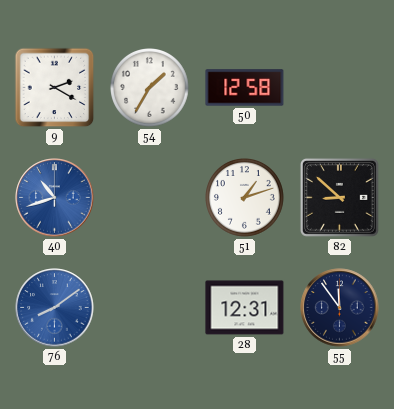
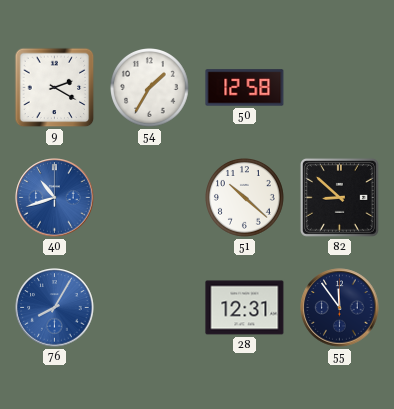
51: 1:12 -> 10:22 (245, 198)
76: 8:09 -> 8:05 (55, 308)
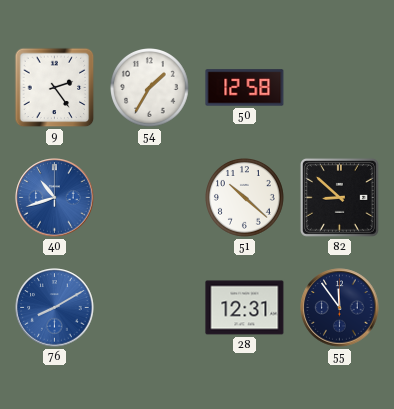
9: 2:20 -> 2:24 (55, 88)
76: 8:05 -> 8:10 (55, 308)
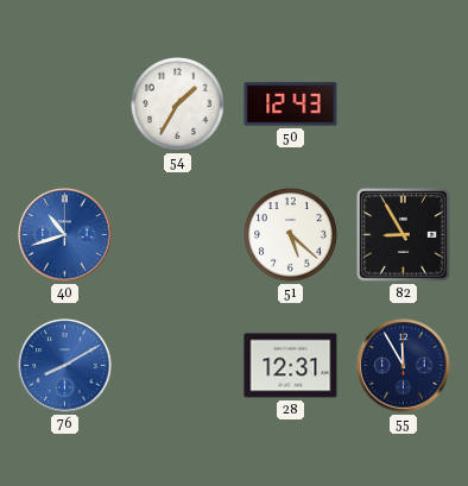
9: 2:24 -> none (55, 88)
50: 12:58 -> 12:43 (291, 105)
51: 10:22 -> 5:22 (291, 235)
82: 8:52 -> 8:55 (403, 234)
55: 11:54 -> 11:55 (404, 366)
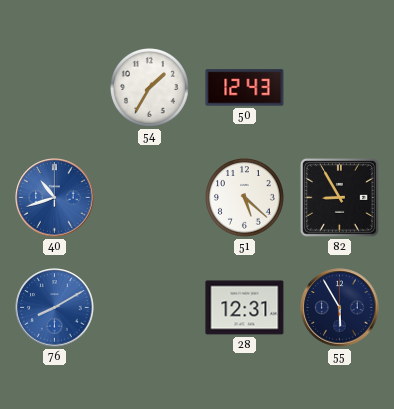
55: 11:55 -> 5:55 (340, 308)
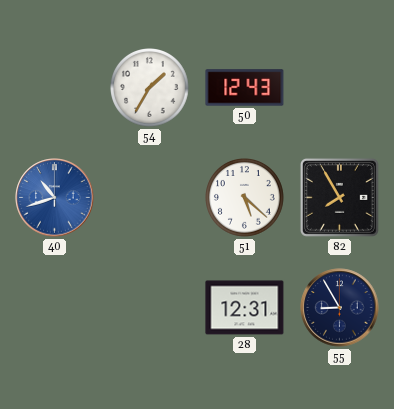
82: 8:55 -> 7:55 (339, 197)
76: 8:10 -> none (55, 308)
55: 5:55 -> 8:55 (340, 308)
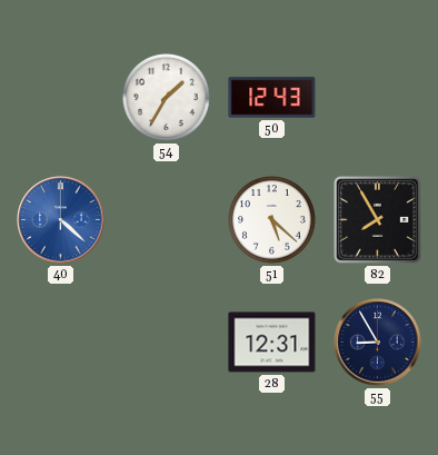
40: 10:42 -> 4:22 (61, 220)
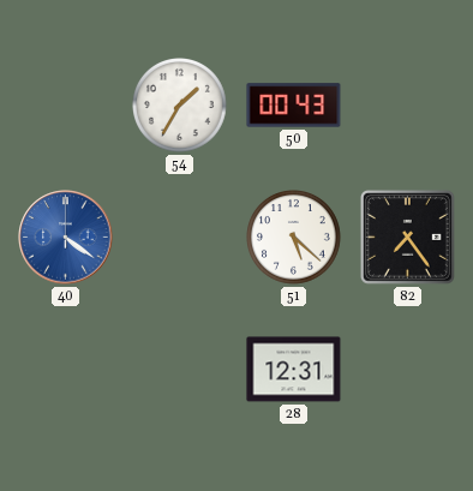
50: 12:43 -> 00:43 (294, 106)
40: 4:22 -> 4:21 (66, 238)
82: 7:55 -> 7:24 (407, 236)
55: 8:55 -> none (378, 343)
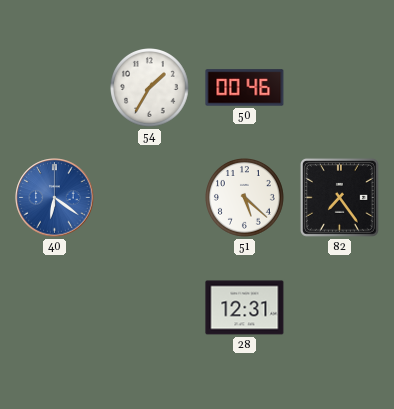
50: 00:43 -> 00:46 (245, 88)
40: 4:21 -> 6:21 (55, 198)
